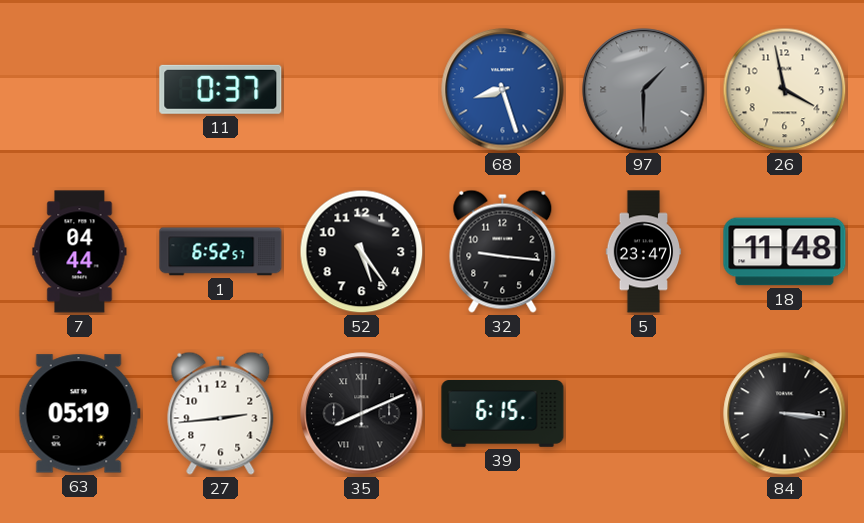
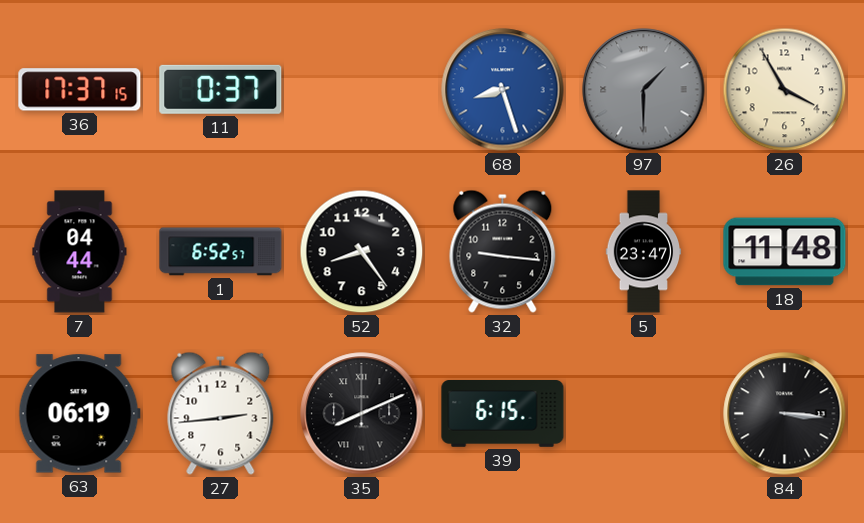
36: none -> 17:37 (80, 90)
26: 3:58 -> 3:55 (785, 90)
52: 5:24 -> 8:24 (362, 252)
63: 05:19 -> 06:19 (79, 414)
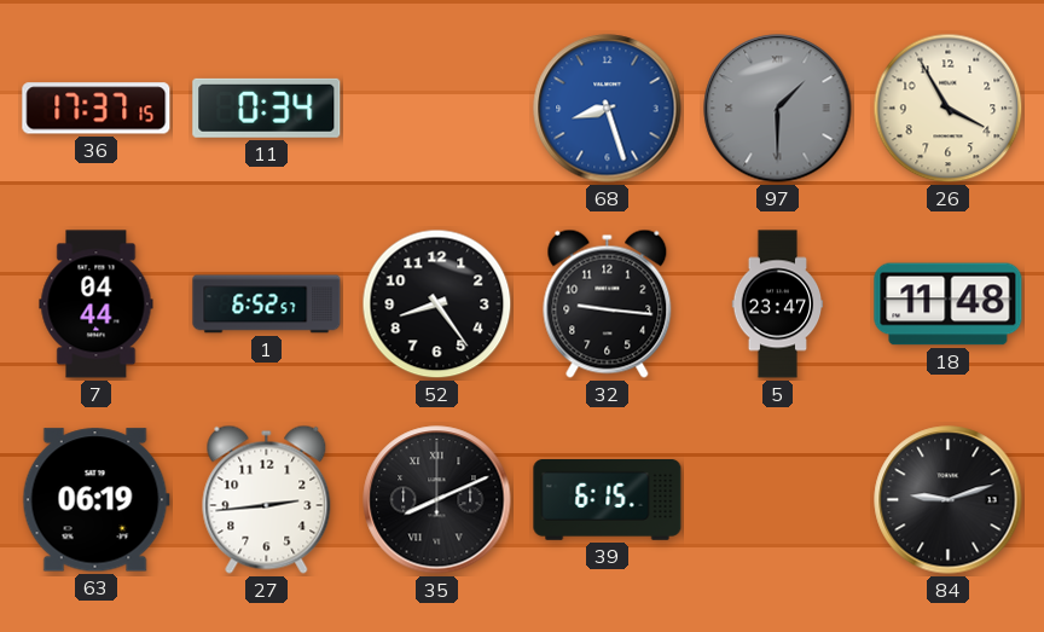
11: 0:37 -> 0:34 (267, 108)
84: 3:16 -> 9:12 (949, 500)
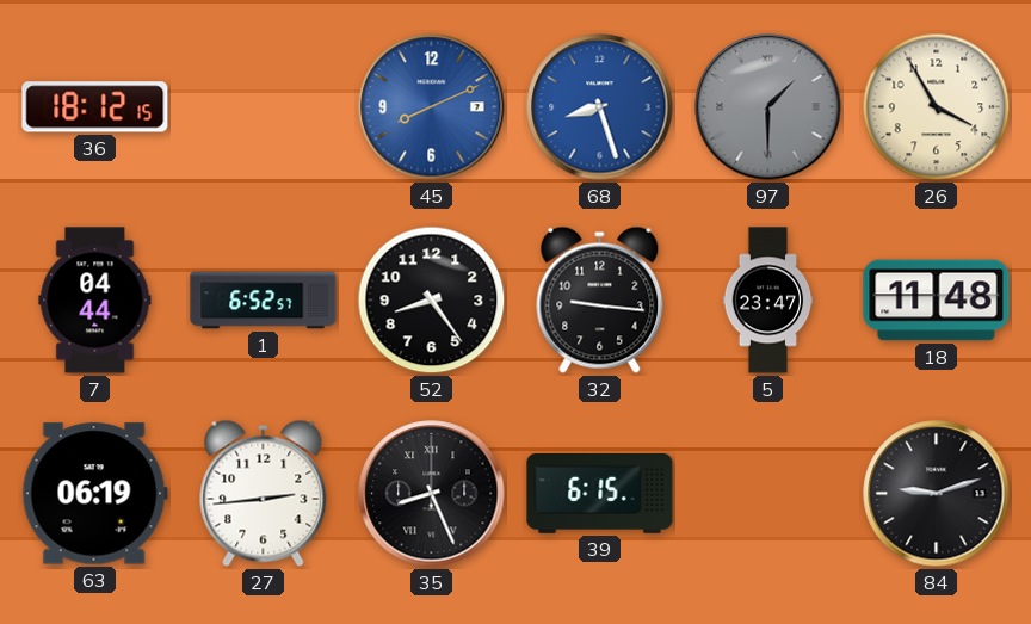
36: 17:37 -> 18:12 (95, 107)
11: 0:34 -> none (267, 108)
45: none -> 8:11 (432, 107)
35: 8:11 -> 8:26 (432, 494)
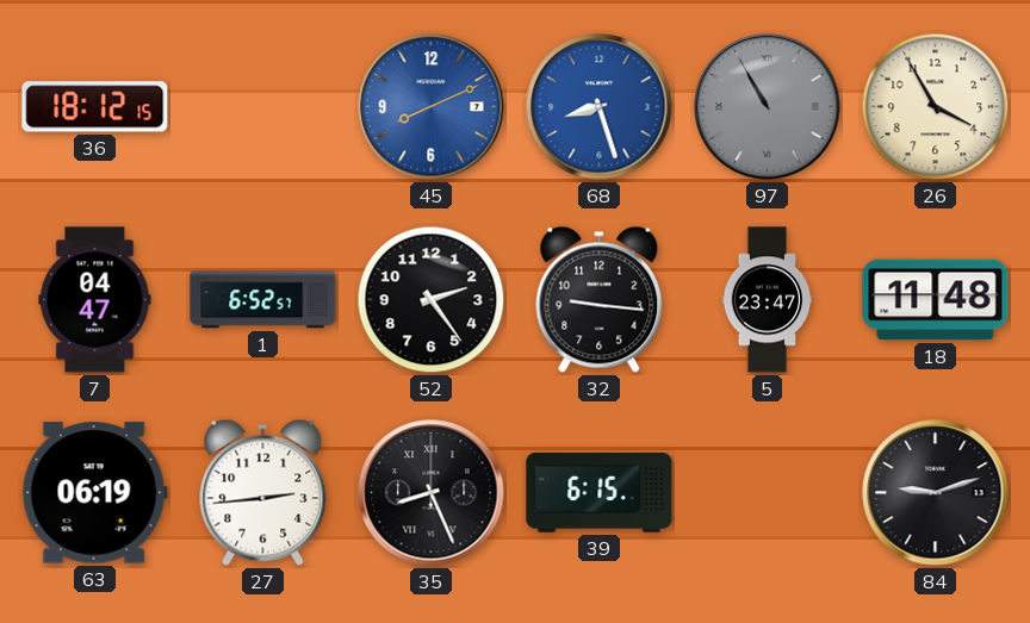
97: 1:30 -> 10:55 (768, 107)
7: 04:44 -> 04:47 (95, 300)
52: 8:24 -> 2:24 (432, 300)
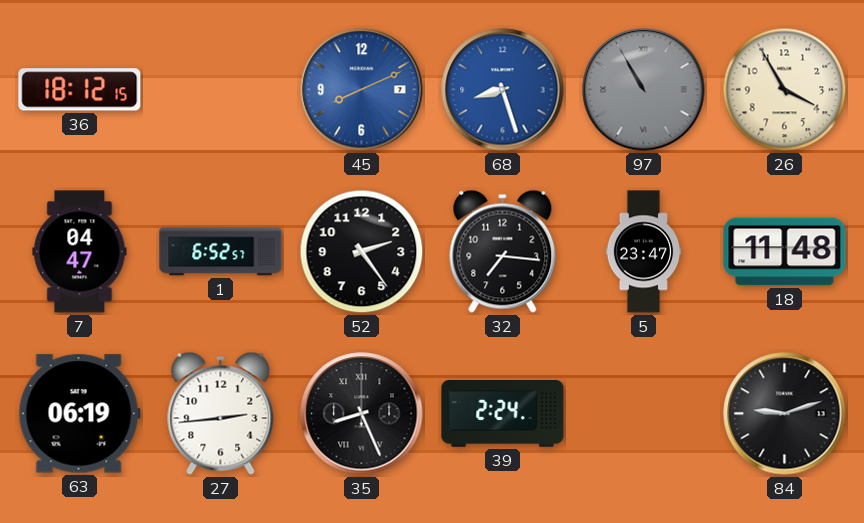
32: 9:16 -> 7:16 (503, 251)
39: 6:15 -> 2:24 (503, 414)
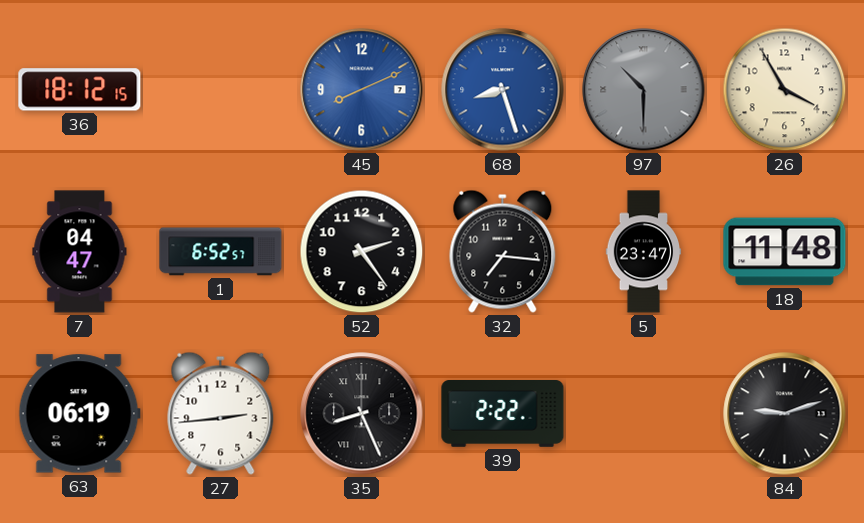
97: 10:55 -> 10:30 (644, 90)
39: 2:24 -> 2:22 (503, 414)
